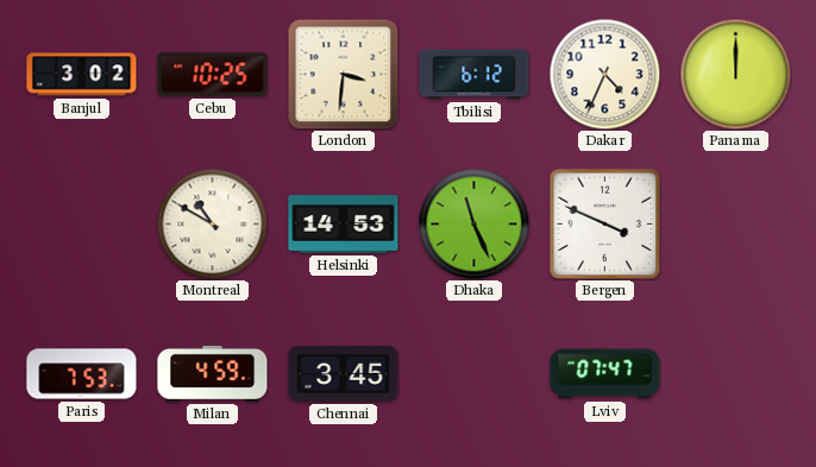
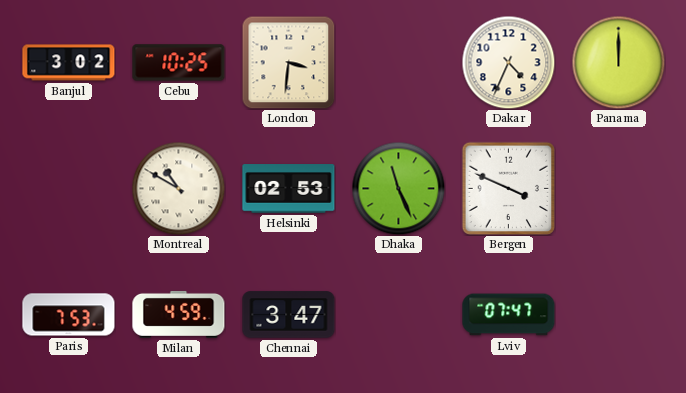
Tbilisi: 6:12 -> none (475, 75)
Helsinki: 14:53 -> 02:53 (289, 189)
Chennai: 3:45 -> 3:47 (289, 315)
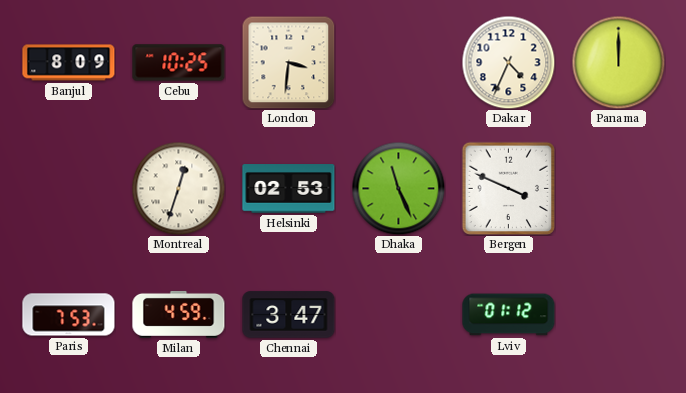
Banjul: 3:02 -> 8:09 (69, 63)
Montreal: 10:50 -> 12:33 (178, 188)
Lviv: 07:47 -> 01:12 (509, 315)
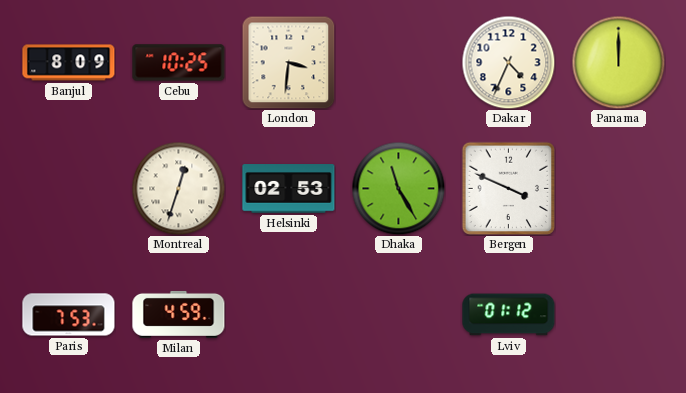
Dhaka: 11:26 -> 11:25 (398, 188)
Chennai: 3:47 -> none (289, 315)
